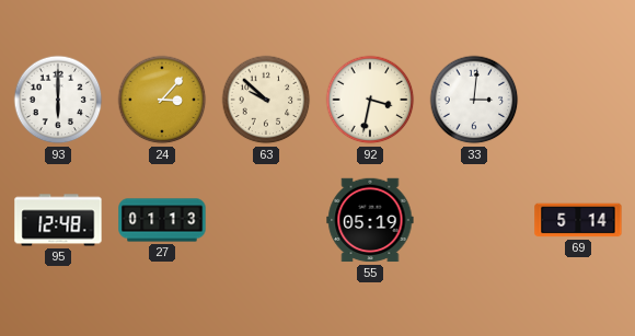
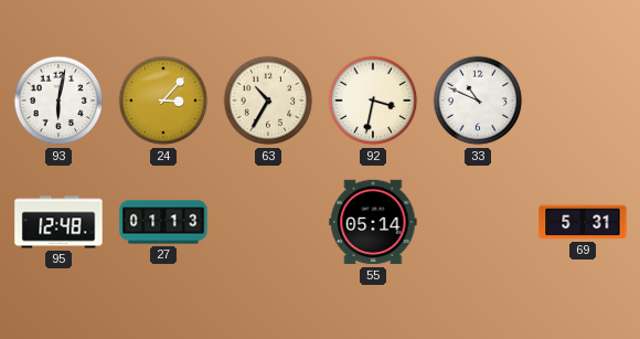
93: 6:00 -> 6:02 (58, 100)
63: 9:52 -> 10:35 (268, 100)
33: 3:01 -> 10:49 (478, 100)
55: 05:19 -> 05:14 (373, 222)
69: 5:14 -> 5:31 (583, 222)
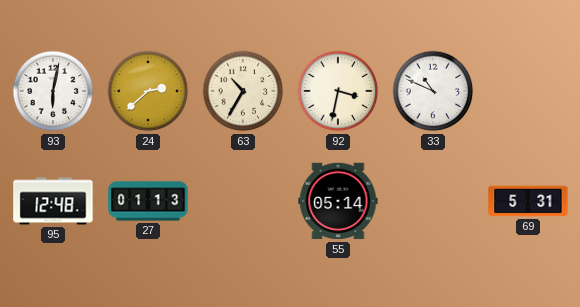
24: 3:07 -> 2:38 (148, 91)
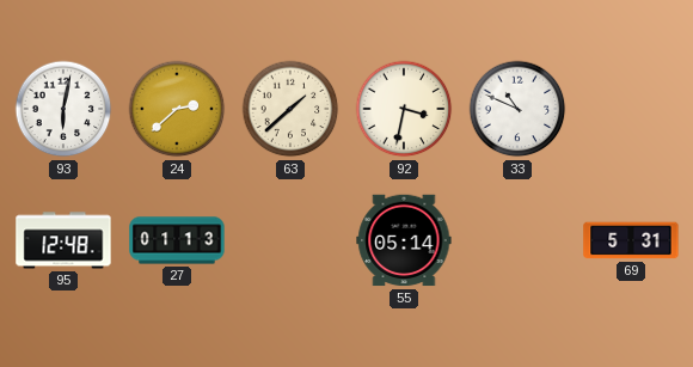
63: 10:35 -> 1:38 (290, 109)
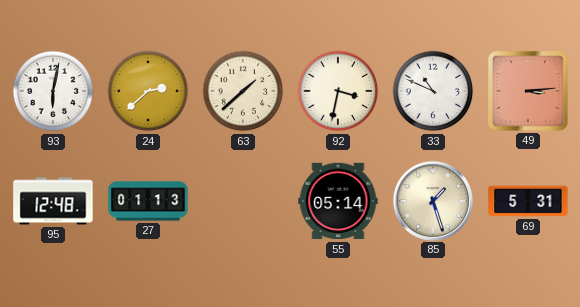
49: none -> 3:14 (528, 91)
85: none -> 1:27 (432, 200)
